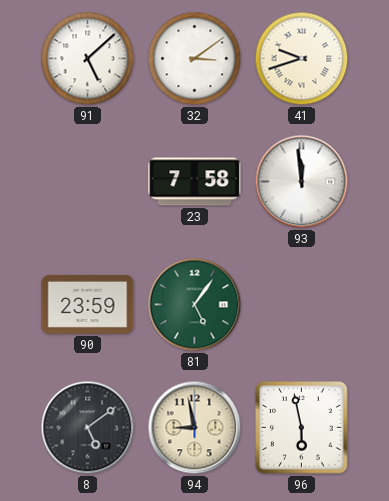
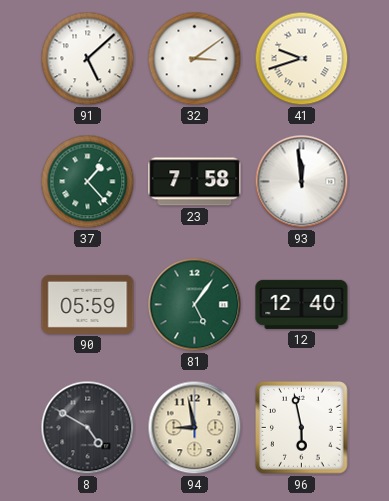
37: none -> 1:23 (88, 182)
90: 23:59 -> 05:59 (88, 304)
12: none -> 12:40 (302, 304)
8: 5:09 -> 4:50 (88, 428)
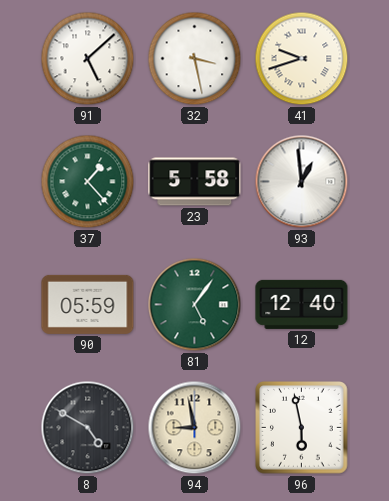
32: 3:09 -> 3:28 (195, 59)
23: 7:58 -> 5:58 (195, 182)
93: 11:59 -> 12:59 (302, 182)
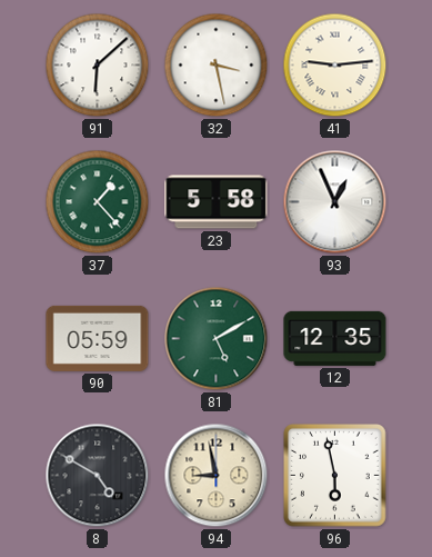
91: 5:08 -> 6:08 (98, 66)
41: 9:42 -> 9:14 (335, 66)
93: 12:59 -> 12:56 (335, 202)
81: 5:06 -> 5:10 (217, 339)
12: 12:40 -> 12:35 (335, 338)
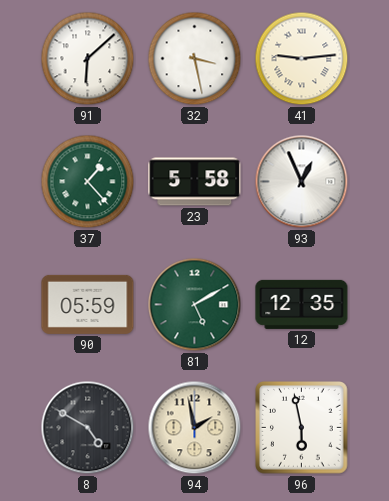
94: 8:58 -> 1:58 (195, 428)
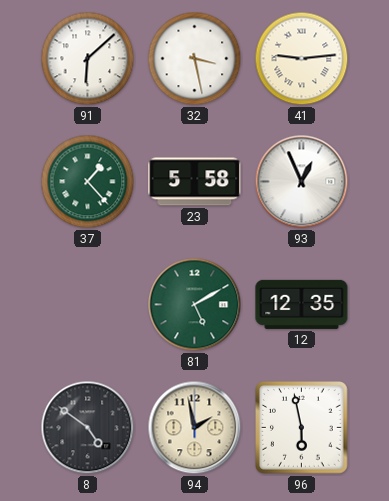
90: 05:59 -> none (88, 304)
8: 4:50 -> 4:51 (88, 428)
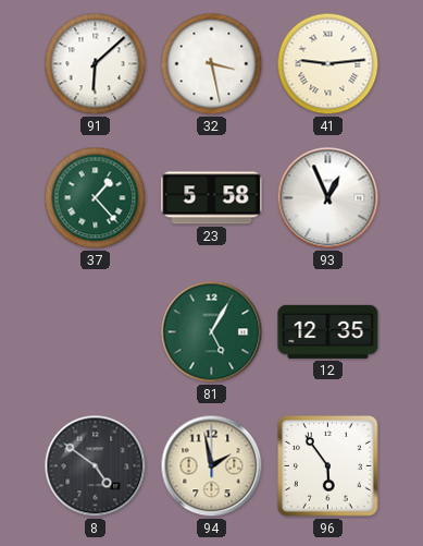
81: 5:10 -> 5:05 (212, 332)
96: 5:58 -> 5:54 (328, 466)
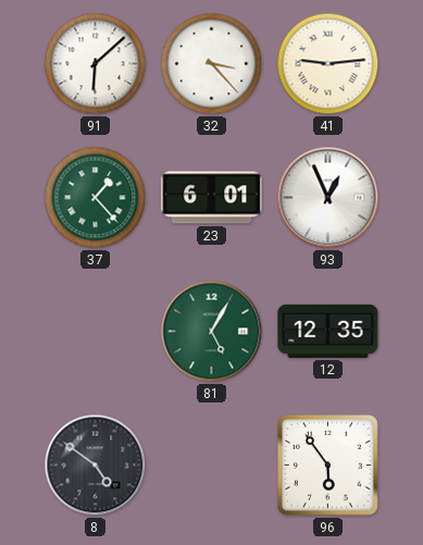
32: 3:28 -> 3:23 (212, 64)
23: 5:58 -> 6:01 (212, 198)
94: 1:58 -> none (212, 466)
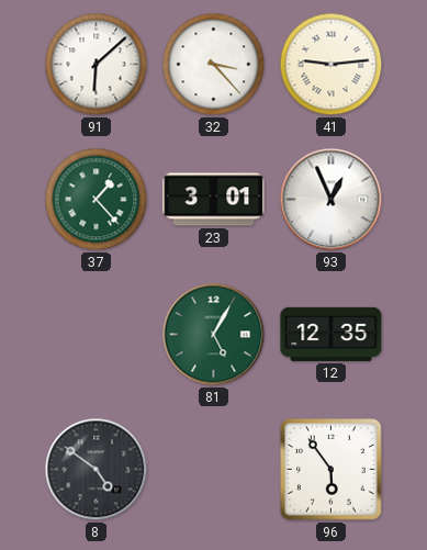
23: 6:01 -> 3:01 (214, 200)
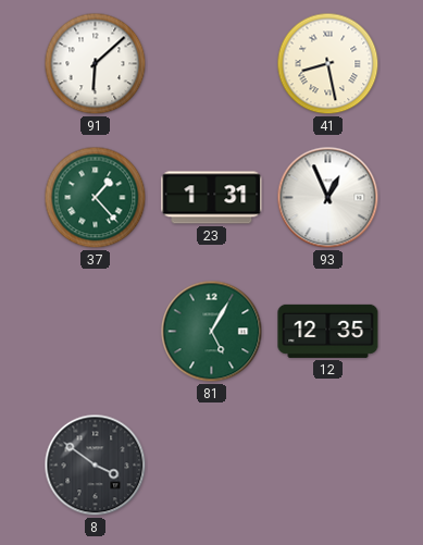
32: 3:23 -> none (214, 65)
41: 9:14 -> 8:28 (328, 64)
23: 3:01 -> 1:31 (212, 198)
8: 4:51 -> 3:51 (96, 466)
96: 5:54 -> none (332, 470)
